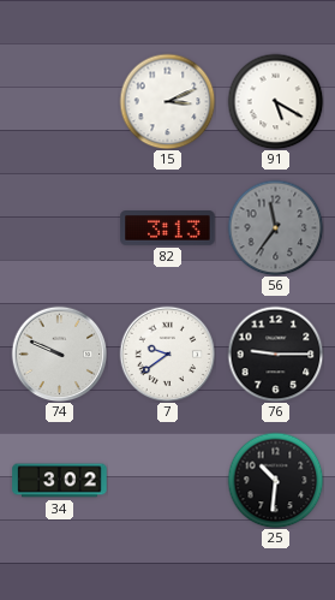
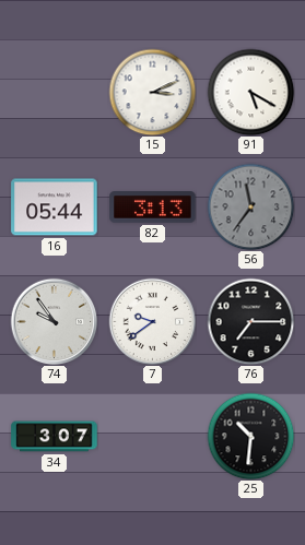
16: none -> 05:44 (55, 208)
74: 9:49 -> 9:54 (54, 321)
76: 9:15 -> 7:15 (250, 321)
34: 3:02 -> 3:07 (55, 437)
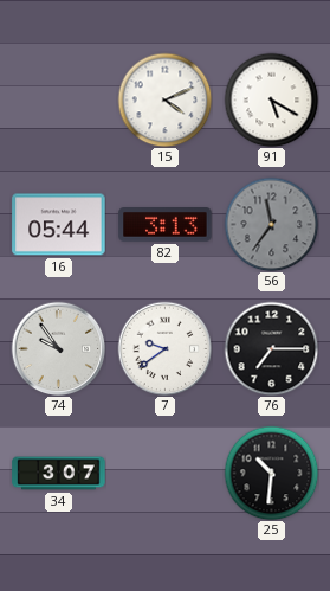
15: 3:11 -> 4:11 (164, 99)
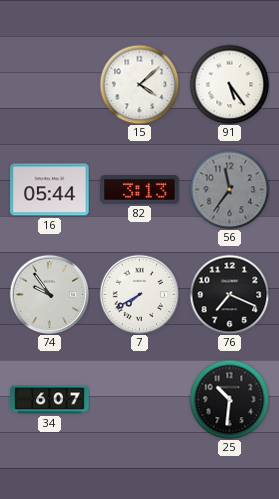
15: 4:11 -> 4:08 (139, 84)
91: 5:20 -> 5:24 (229, 84)
7: 9:39 -> 7:40 (139, 294)
76: 7:15 -> 7:19 (229, 294)
34: 3:07 -> 6:07 (50, 400)
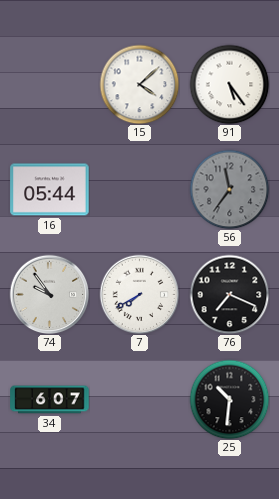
82: 3:13 -> none (140, 190)
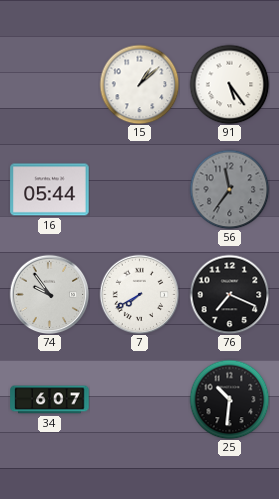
15: 4:08 -> 1:08 (139, 84)
